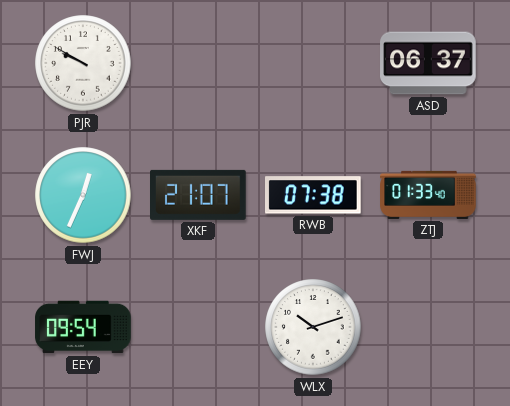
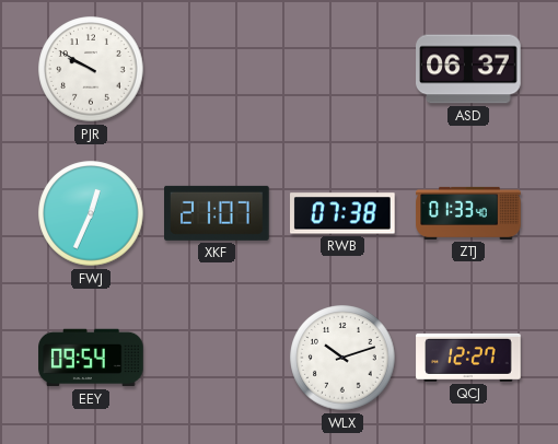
QCJ: none -> 12:27 (468, 358)
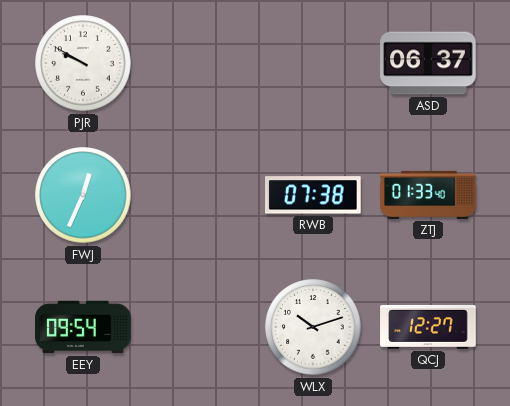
XKF: 21:07 -> none (218, 213)
